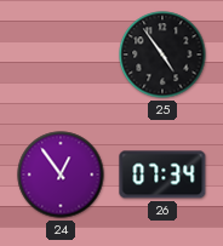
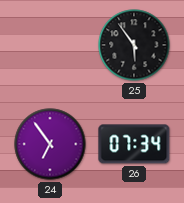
25: 4:54 -> 5:54 (134, 45)
24: 12:54 -> 6:54 (50, 144)
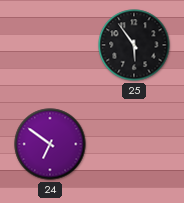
24: 6:54 -> 6:51 (50, 144)
26: 07:34 -> none (134, 144)
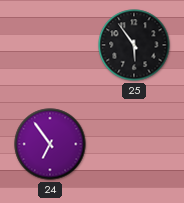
24: 6:51 -> 6:54 (50, 144)
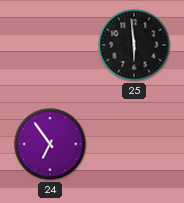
25: 5:54 -> 5:59 (134, 45)
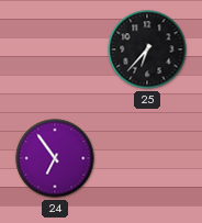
25: 5:59 -> 6:37 (147, 49)
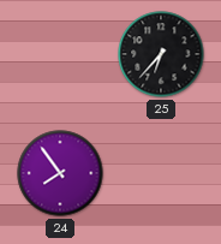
24: 6:54 -> 7:54 (60, 173)
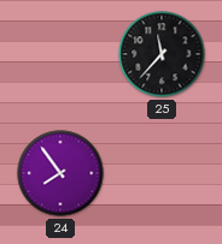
25: 6:37 -> 11:37 (162, 54)
